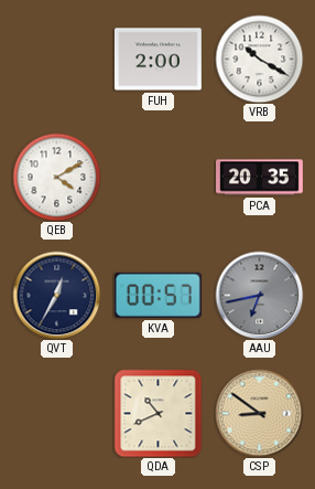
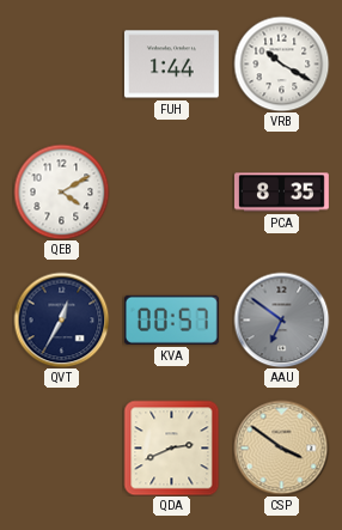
FUH: 2:00 -> 1:44 (171, 65)
PCA: 20:35 -> 8:35 (282, 193)
AAU: 6:43 -> 6:51 (281, 319)
QDA: 10:41 -> 2:41 (171, 447)
CSP: 8:51 -> 3:51 (281, 447)
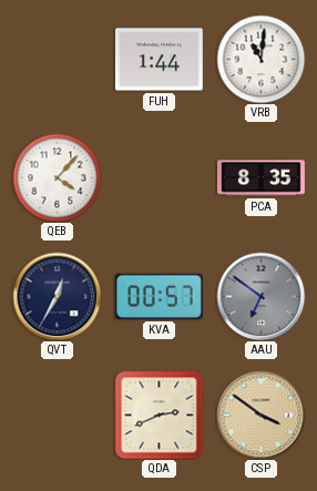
VRB: 10:20 -> 11:01 (260, 59)
QEB: 4:10 -> 4:07 (57, 177)
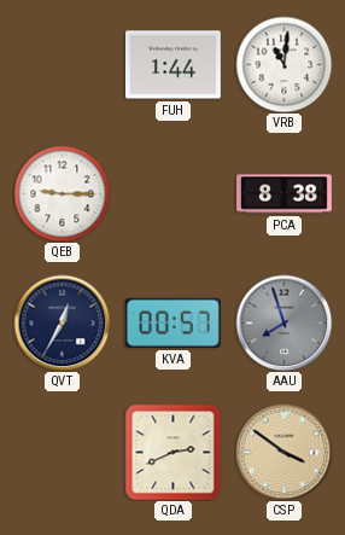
QEB: 4:07 -> 9:15 (62, 193)
PCA: 8:35 -> 8:38 (285, 194)
AAU: 6:51 -> 7:57 (283, 322)
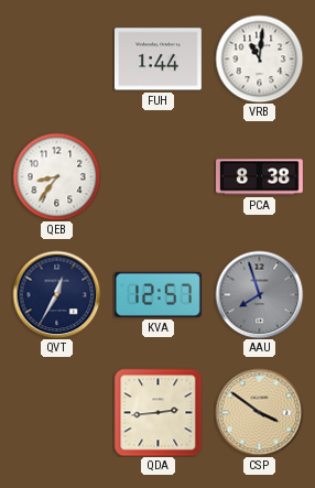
QEB: 9:15 -> 8:36 (56, 176)
KVA: 00:57 -> 12:57 (157, 294)
QDA: 2:41 -> 2:44 (157, 412)
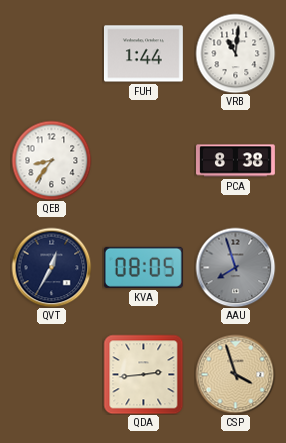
KVA: 12:57 -> 08:05 (143, 267)
CSP: 3:51 -> 3:57 (235, 374)
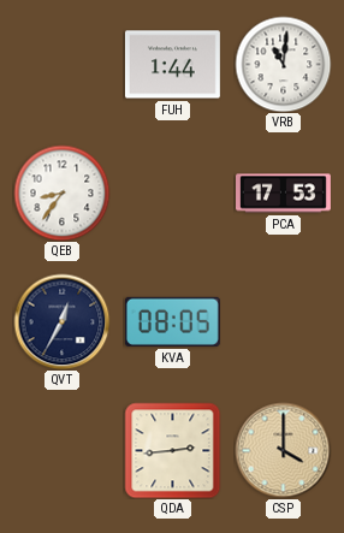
PCA: 8:38 -> 17:53 (284, 194)
AAU: 7:57 -> none (235, 267)
CSP: 3:57 -> 4:00 (283, 450)
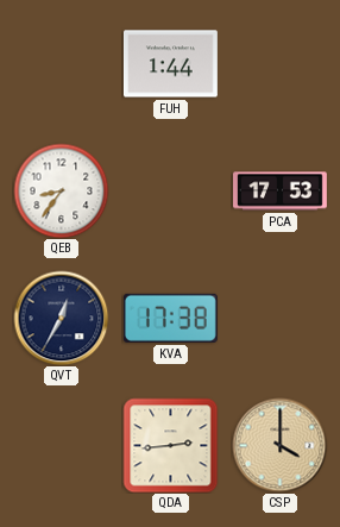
VRB: 11:01 -> none (283, 64)
KVA: 08:05 -> 17:38 (170, 318)
